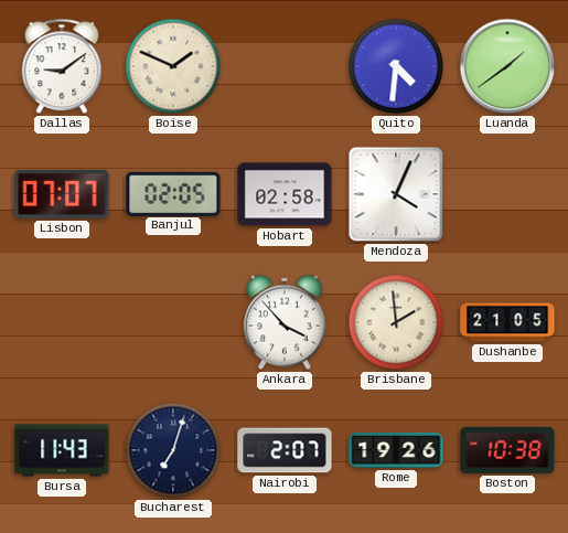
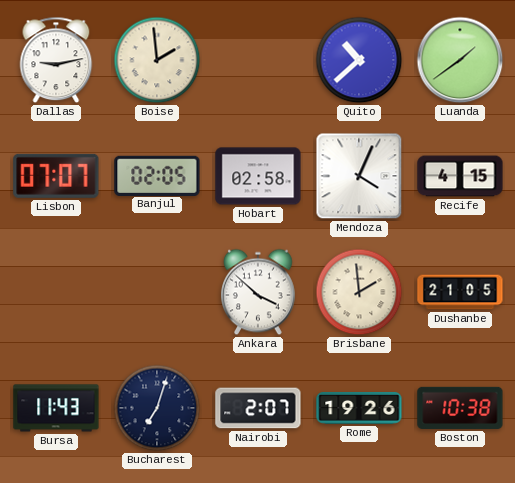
Dallas: 9:09 -> 9:13 (56, 60)
Boise: 1:49 -> 1:59 (157, 60)
Quito: 4:31 -> 10:38 (359, 60)
Recife: none -> 4:15 (460, 176)
Ankara: 3:53 -> 3:52 (259, 292)
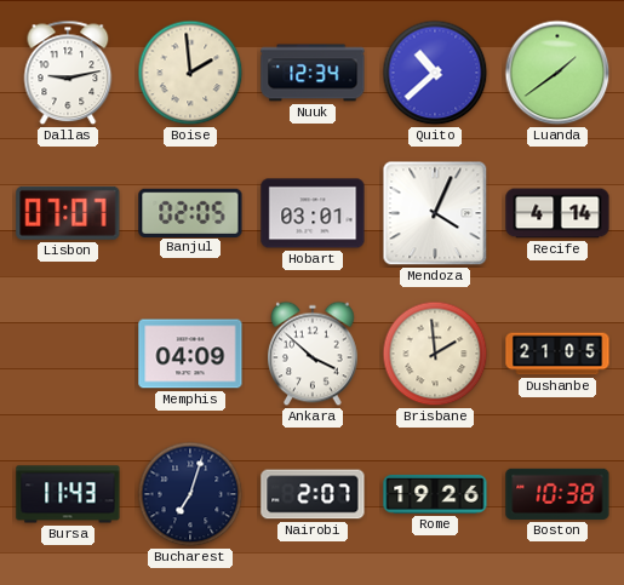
Nuuk: none -> 12:34 (313, 73)
Hobart: 02:58 -> 03:01 (313, 213)
Recife: 4:15 -> 4:14 (557, 213)
Memphis: none -> 04:09 (190, 354)
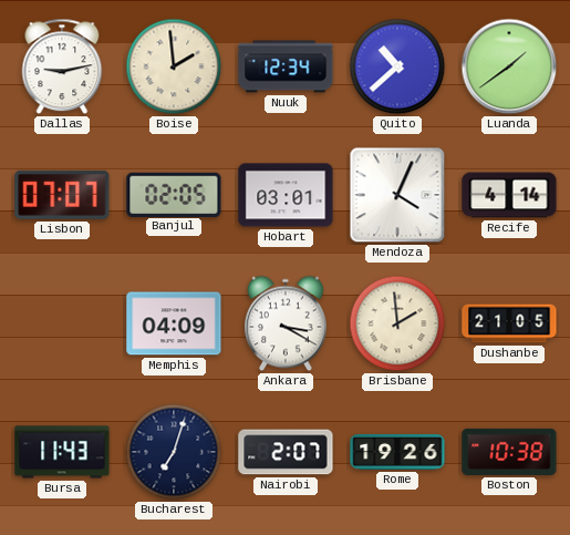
Ankara: 3:52 -> 3:20 (287, 323)
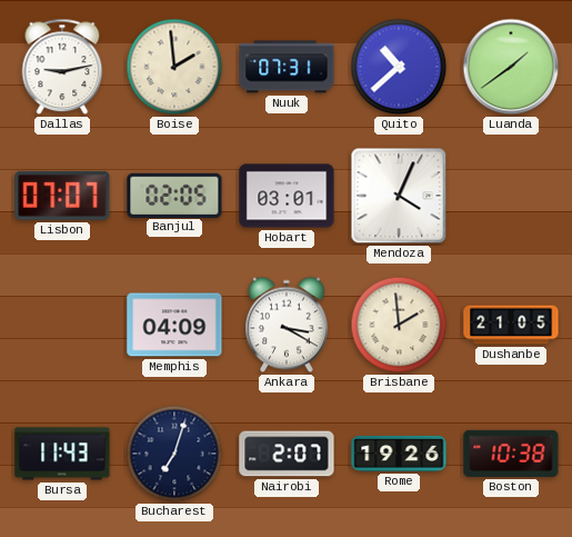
Nuuk: 12:34 -> 07:31 (287, 67)
Recife: 4:14 -> none (509, 195)
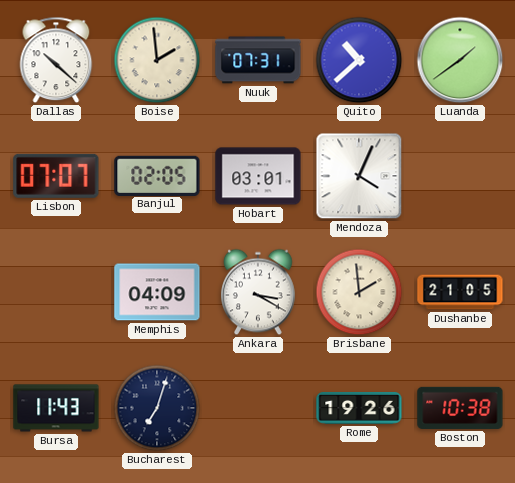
Dallas: 9:13 -> 10:22 (56, 60)
Nairobi: 2:07 -> none (287, 454)
